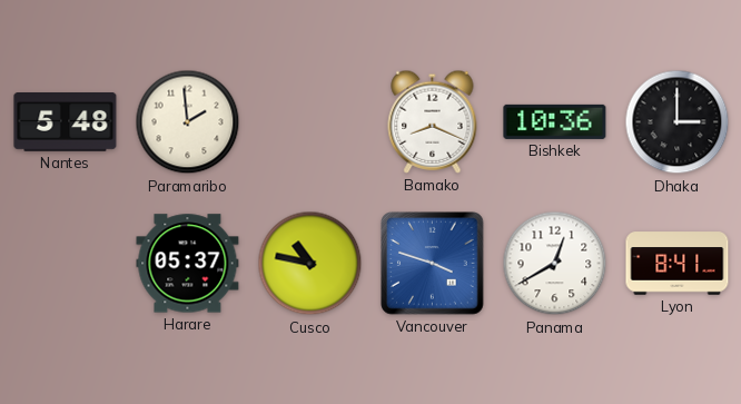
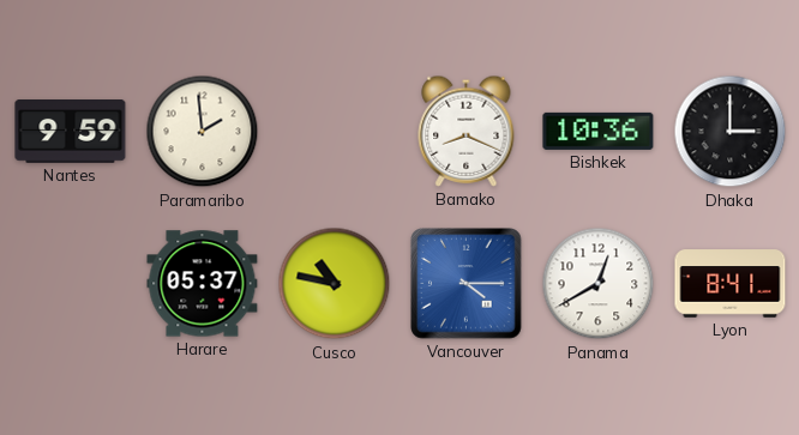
Nantes: 5:48 -> 9:59 (71, 132)
Vancouver: 3:48 -> 4:15 (467, 284)
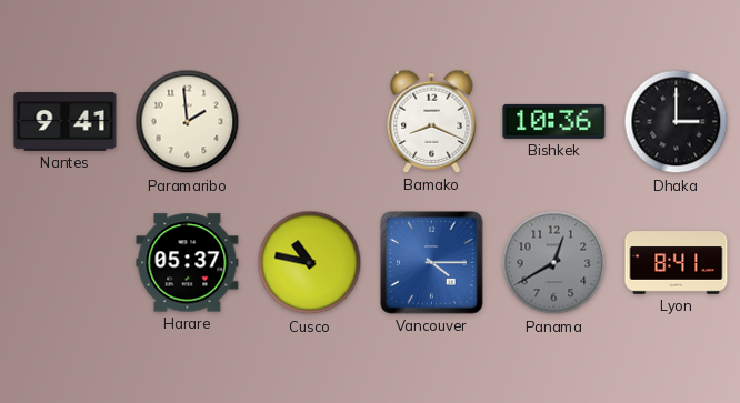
Nantes: 9:59 -> 9:41 (66, 122)
Panama dial: white -> grey (554, 263)
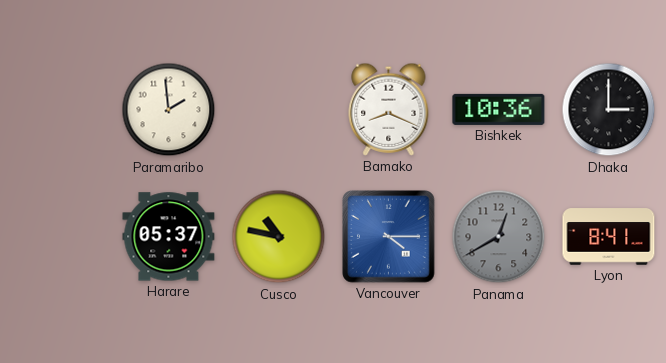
Nantes: 9:41 -> none (66, 122)
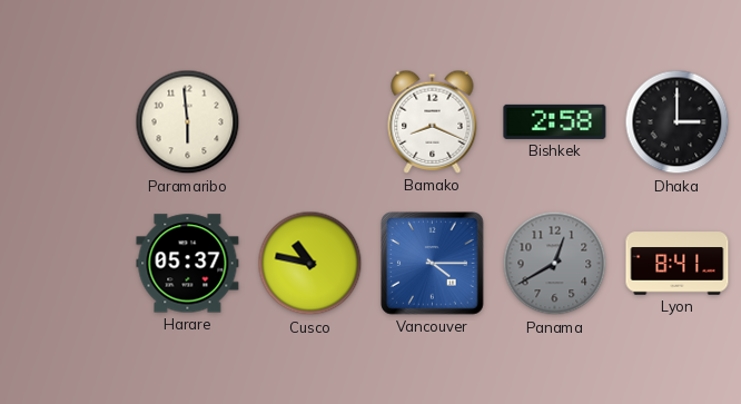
Paramaribo: 1:59 -> 5:59 (188, 122)
Bishkek: 10:36 -> 2:58 (555, 121)
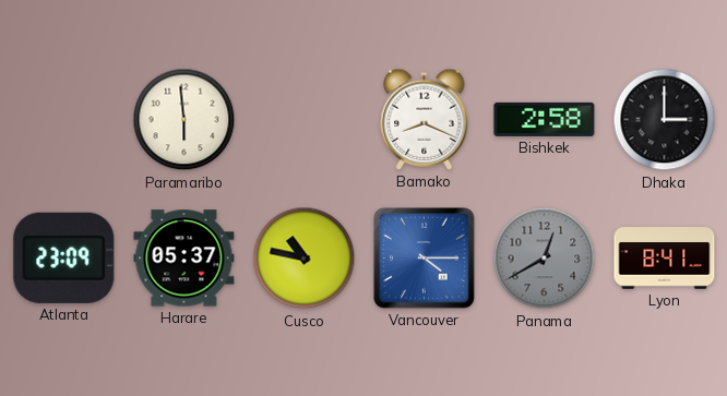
Atlanta: none -> 23:09 (64, 257)
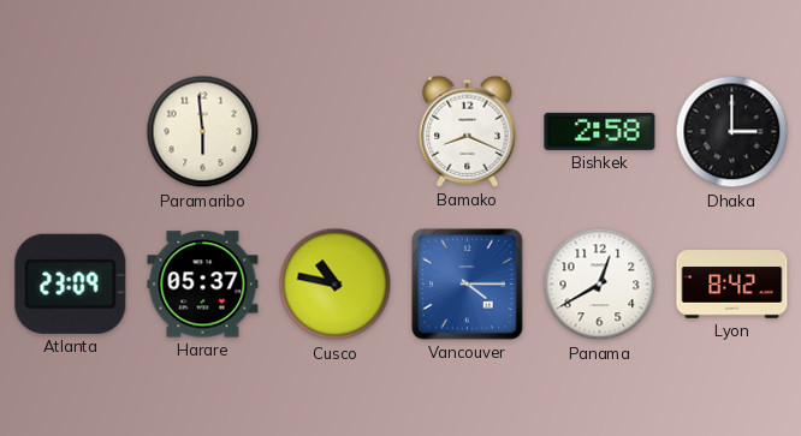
Panama dial: grey -> white (600, 285)
Lyon: 8:41 -> 8:42 (732, 285)
